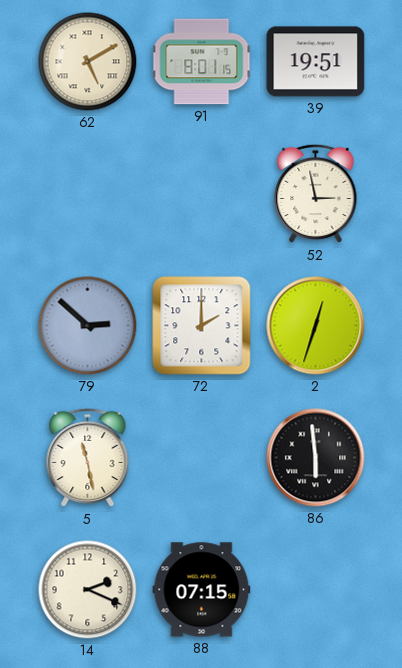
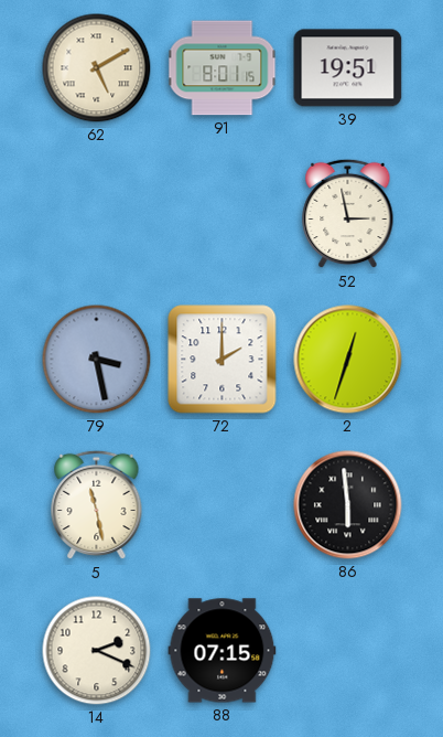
79: 2:52 -> 3:28 (97, 360)
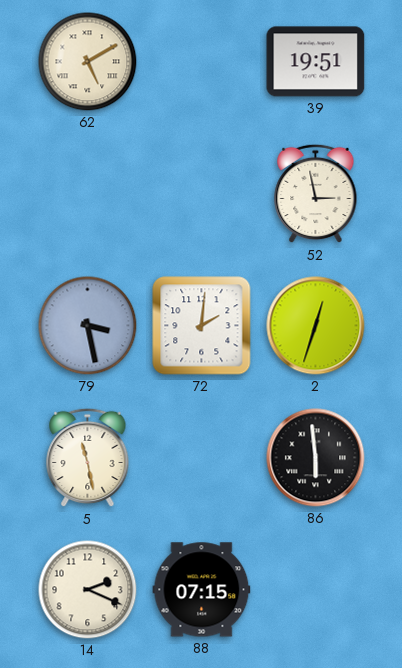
91: 8:01 -> none (223, 68)
72: 2:00 -> 2:01 (202, 326)
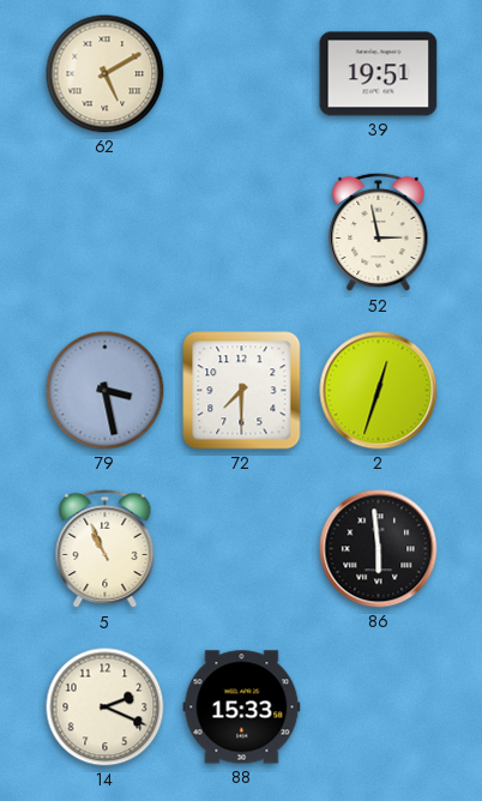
72: 2:01 -> 7:30 (242, 391)
5: 11:28 -> 10:56 (106, 549)
88: 07:15 -> 15:33 (242, 707)
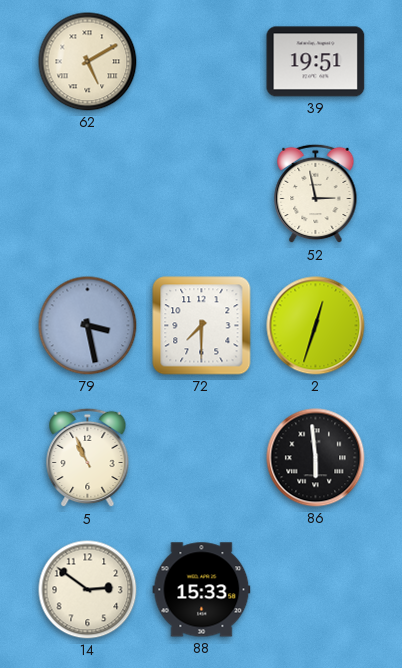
14: 2:19 -> 2:51 (88, 590)
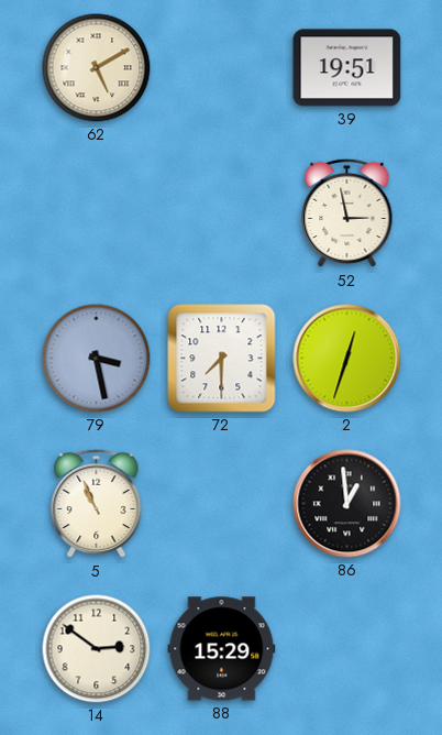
86: 5:59 -> 12:59 (347, 504)
88: 15:33 -> 15:29 (222, 649)
